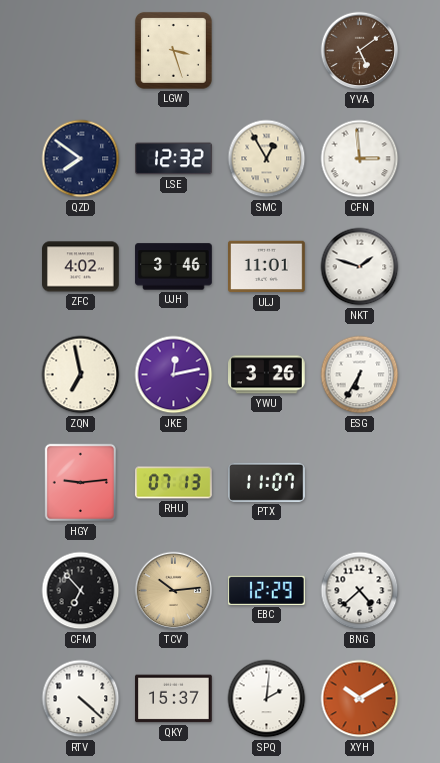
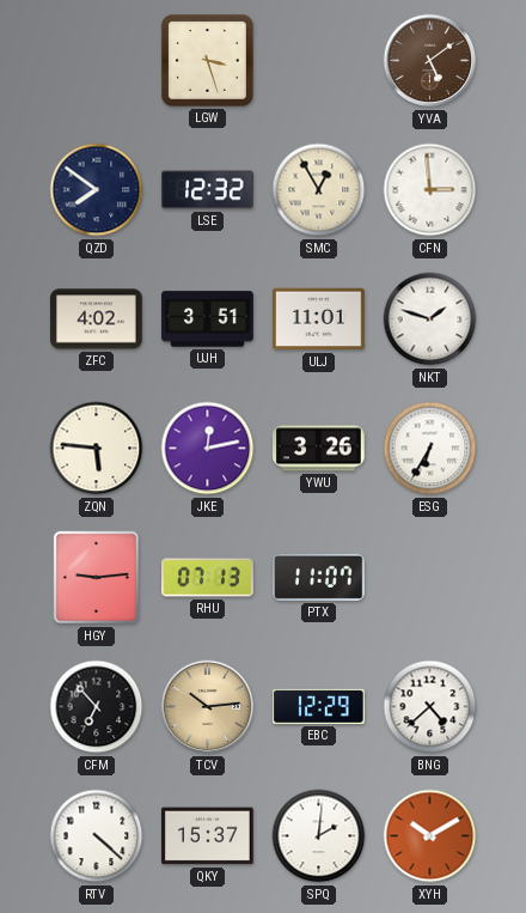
UJH: 3:46 -> 3:51 (208, 319)
ZQN: 6:58 -> 5:46 (97, 449)
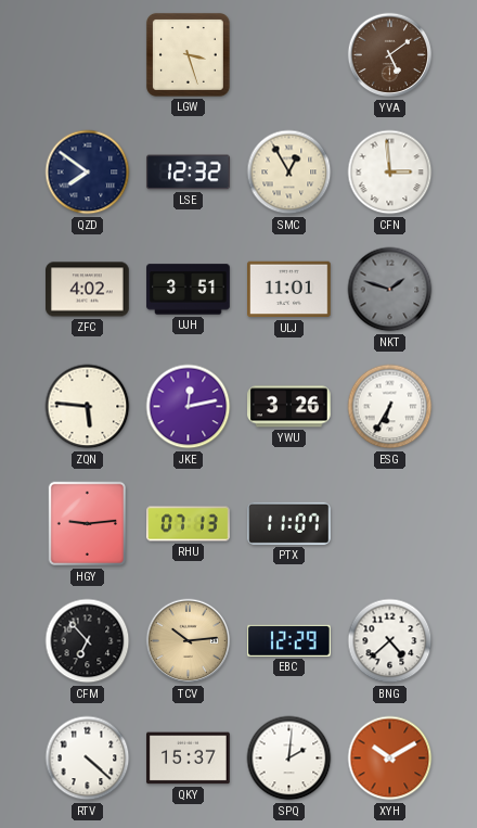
NKT dial: white -> grey (390, 290)
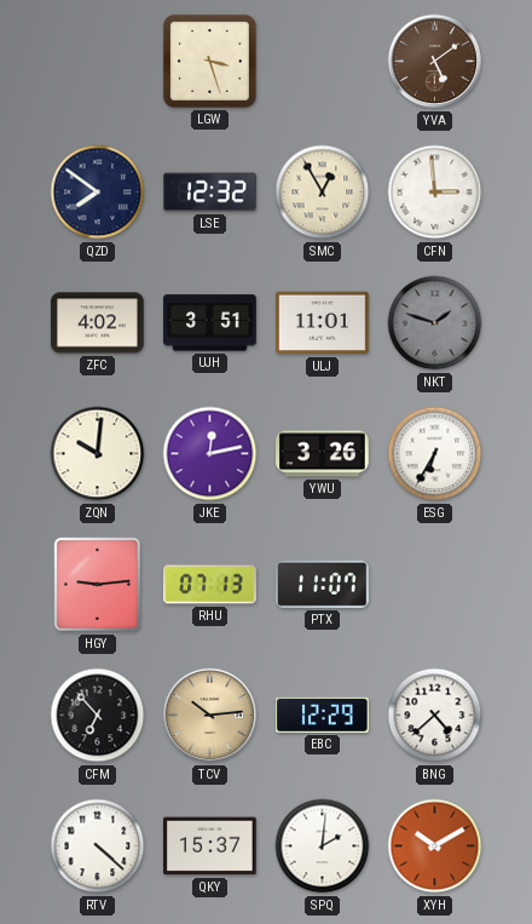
ZQN: 5:46 -> 10:01 (98, 454)
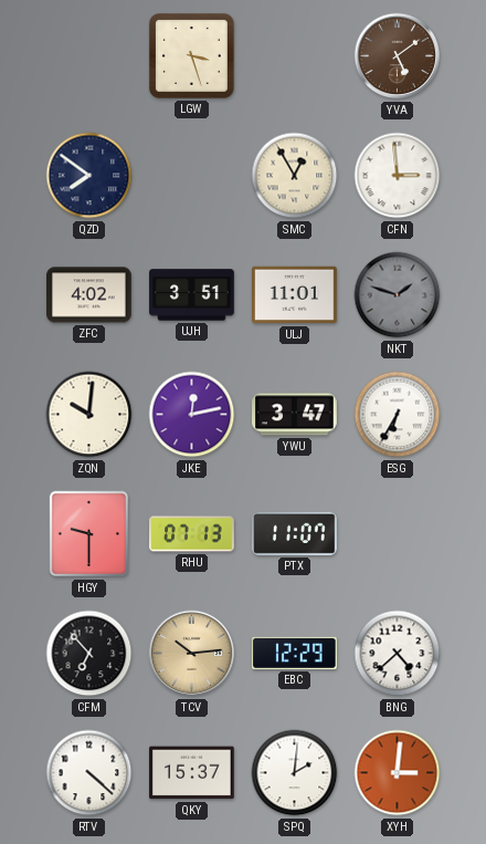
LSE: 12:32 -> none (210, 193)
YWU: 3:26 -> 3:47 (295, 415)
HGY: 9:14 -> 9:30 (89, 534)
XYH: 10:10 -> 3:01 (398, 773)
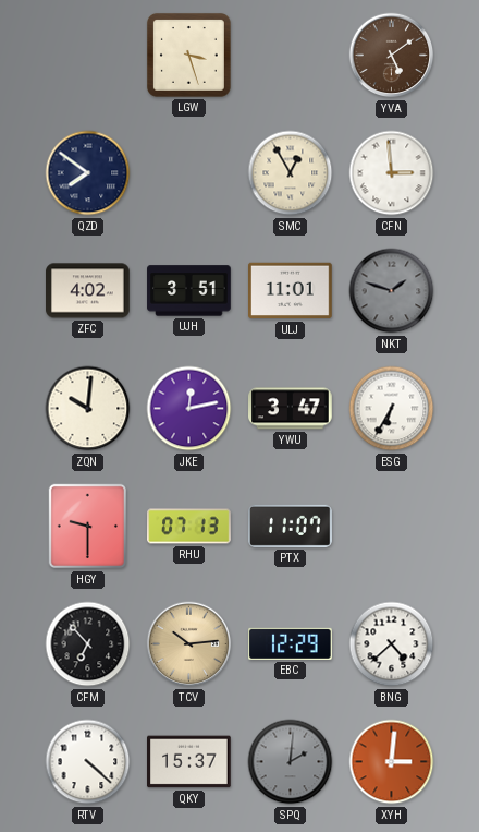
SPQ dial: white -> grey (291, 762)
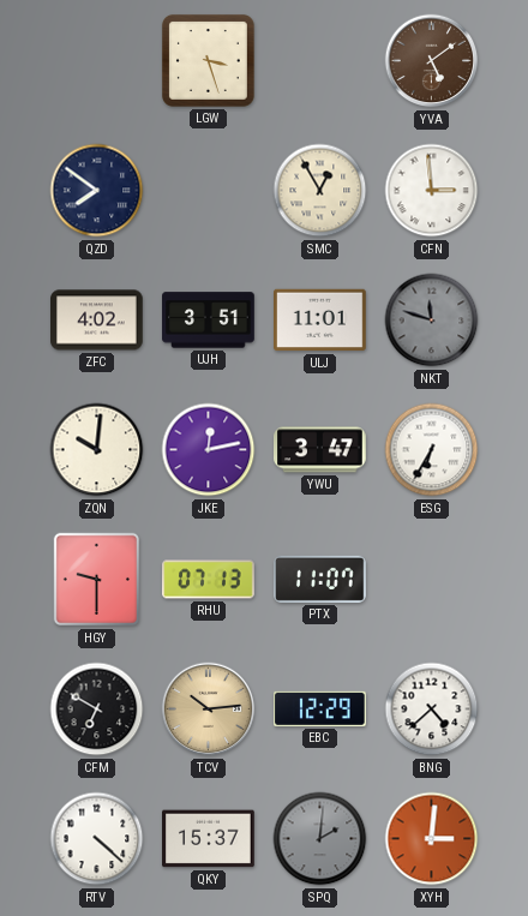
NKT: 1:48 -> 11:48 (432, 321)
CFM: 6:53 -> 6:50 (97, 710)
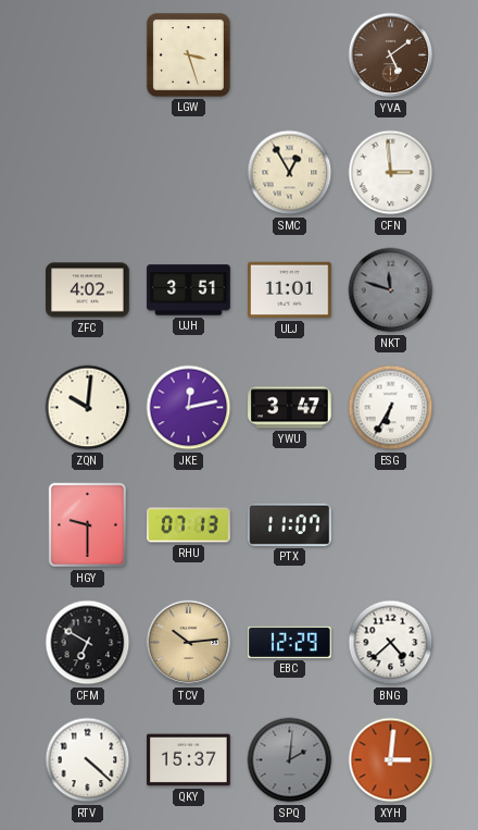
QZD: 7:51 -> none (97, 191)
